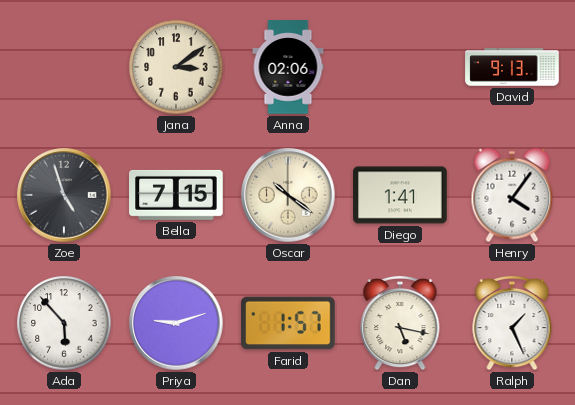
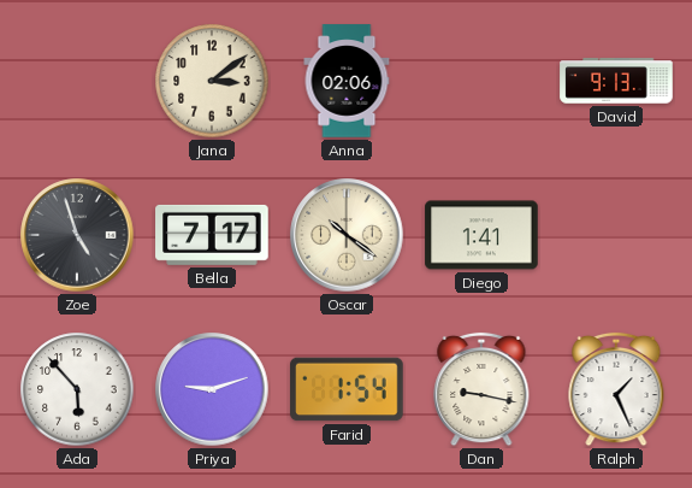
Bella: 7:15 -> 7:17 (212, 235)
Henry: 4:06 -> none (512, 195)
Farid: 1:57 -> 1:54 (347, 389)
Dan: 5:17 -> 9:17 (481, 389)
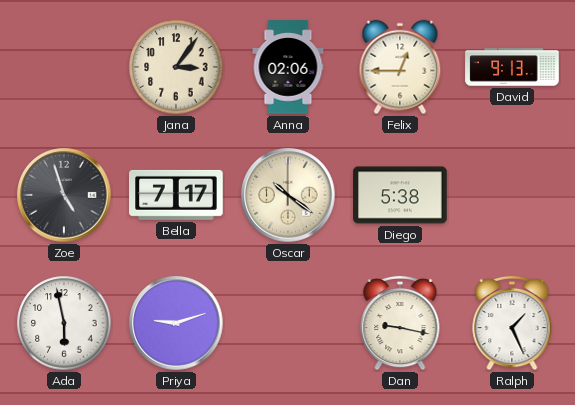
Jana: 3:09 -> 3:06 (176, 67)
Felix: none -> 12:45 (400, 67)
Diego: 1:41 -> 5:38 (400, 195)
Ada: 5:53 -> 5:58 (64, 323)
Farid: 1:54 -> none (347, 389)
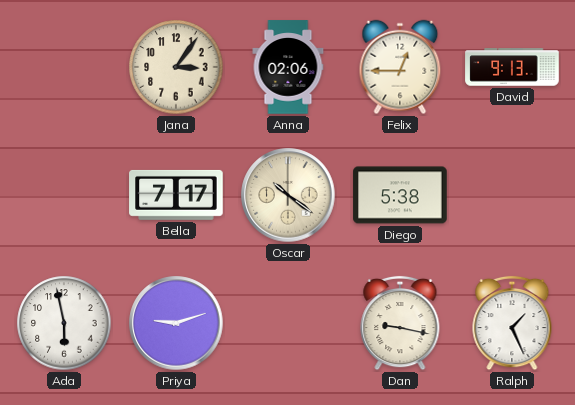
Zoe: 4:57 -> none (64, 195)
